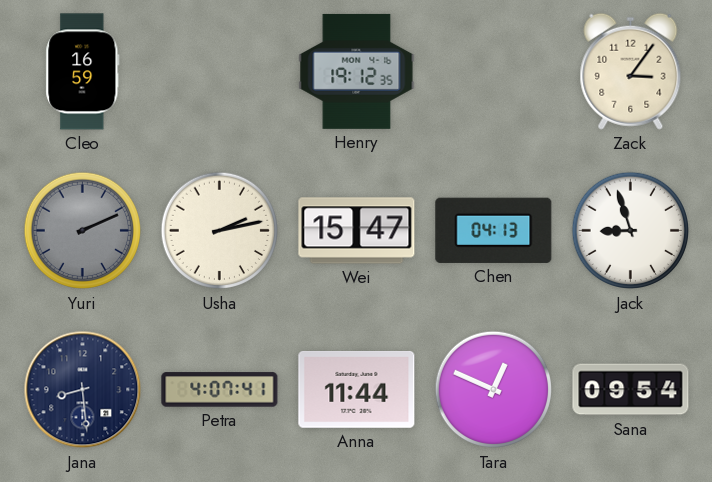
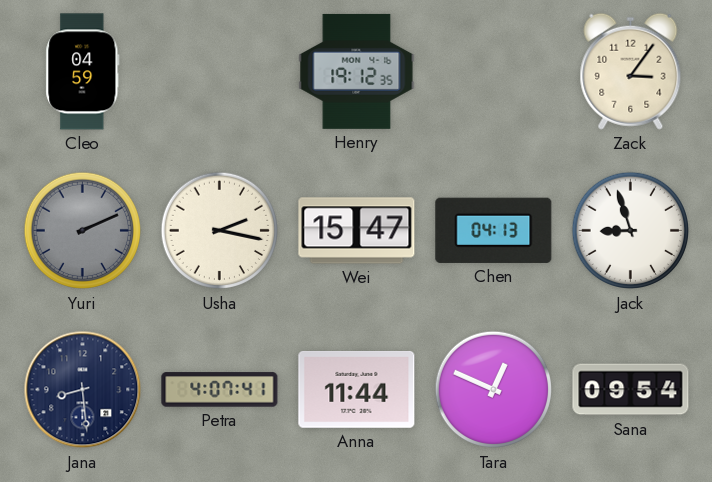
Cleo: 16:59 -> 04:59 (83, 72)
Usha: 2:13 -> 2:17 (220, 231)
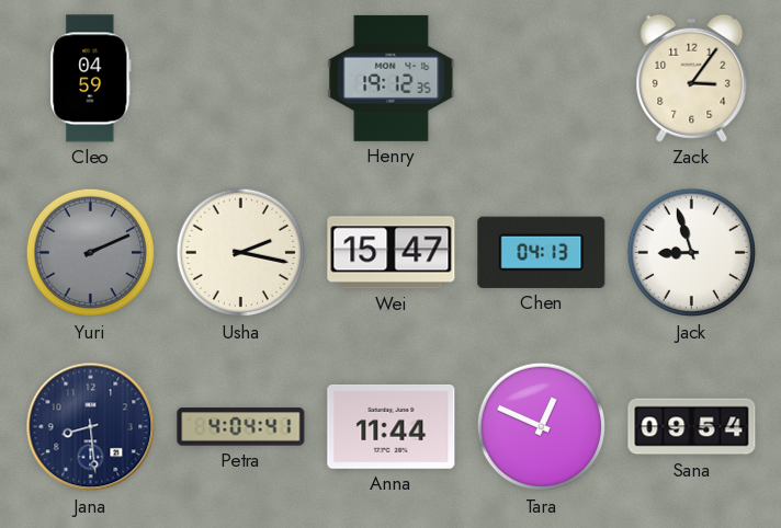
Petra: 4:07 -> 4:04 (241, 427)
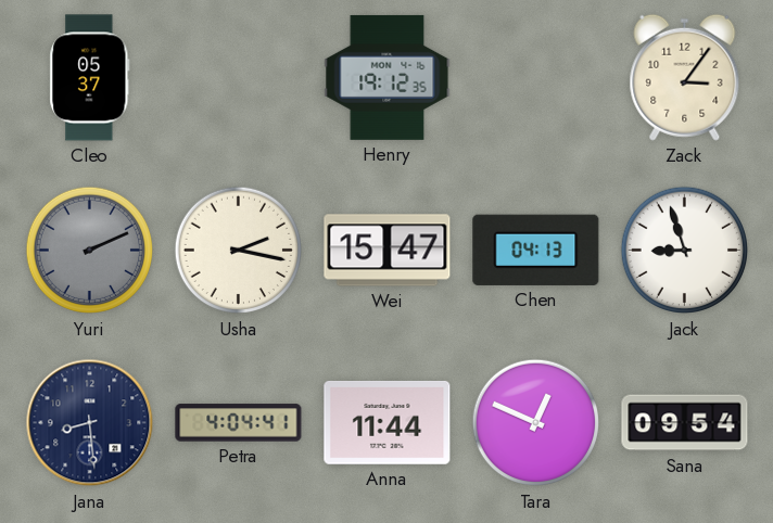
Cleo: 04:59 -> 05:37 (90, 78)
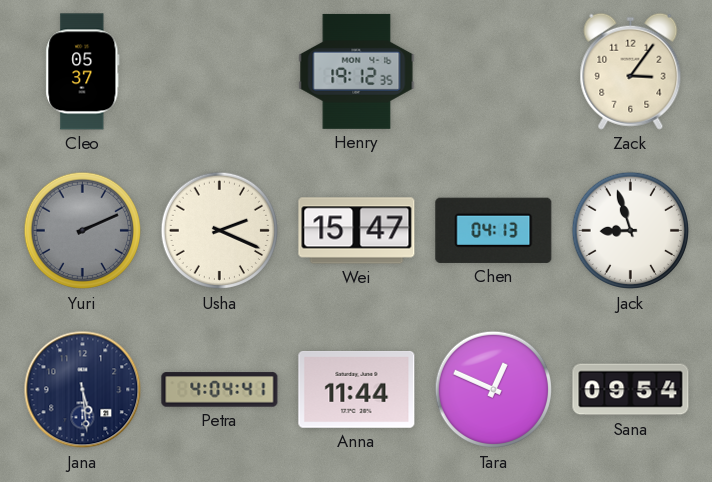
Usha: 2:17 -> 2:19 (220, 231)
Jana: 8:29 -> 5:29 (83, 390)
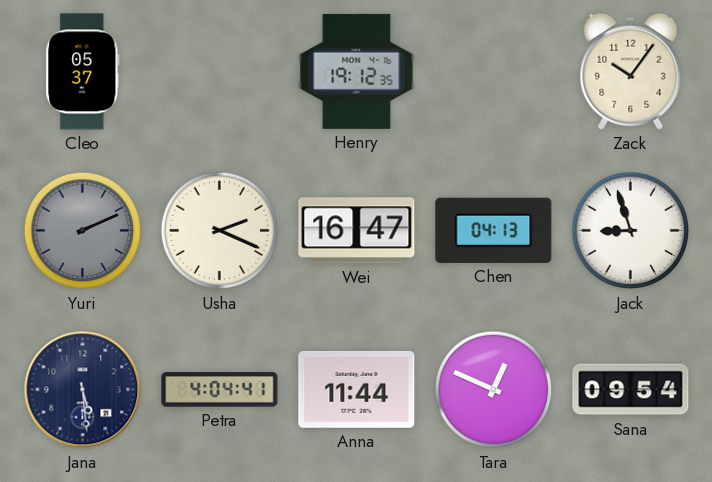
Zack: 3:06 -> 10:06 (631, 71)
Wei: 15:47 -> 16:47 (357, 231)
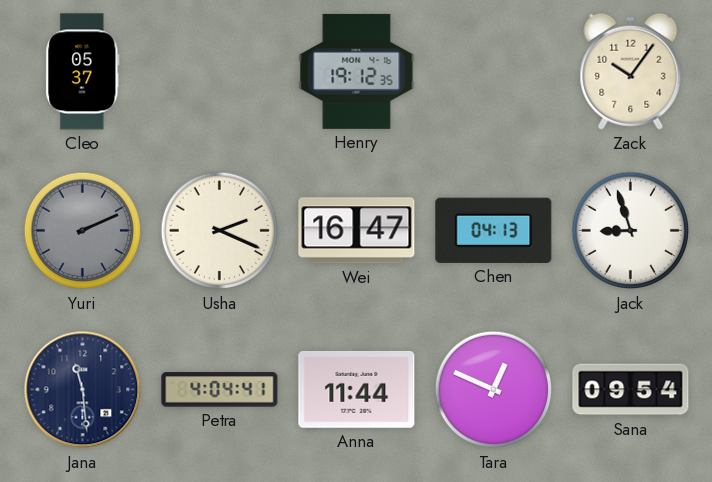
Jana: 5:29 -> 11:29 (83, 390)
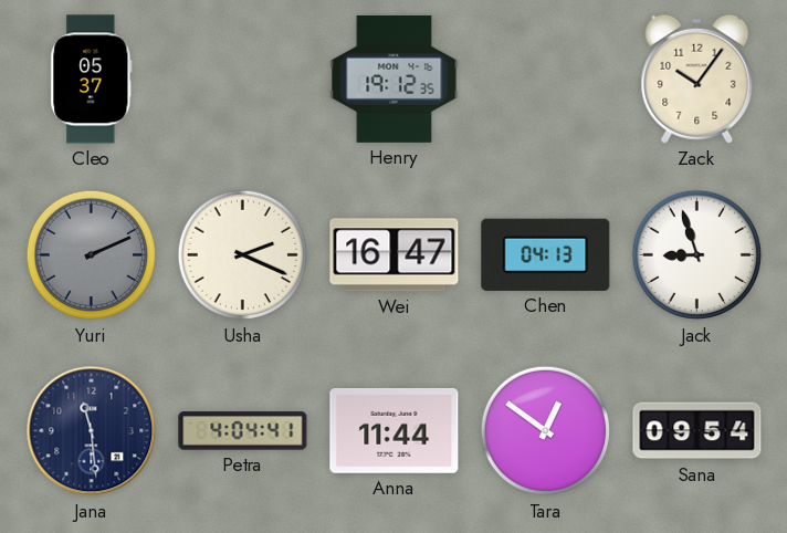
Tara: 12:49 -> 12:51 (546, 431)
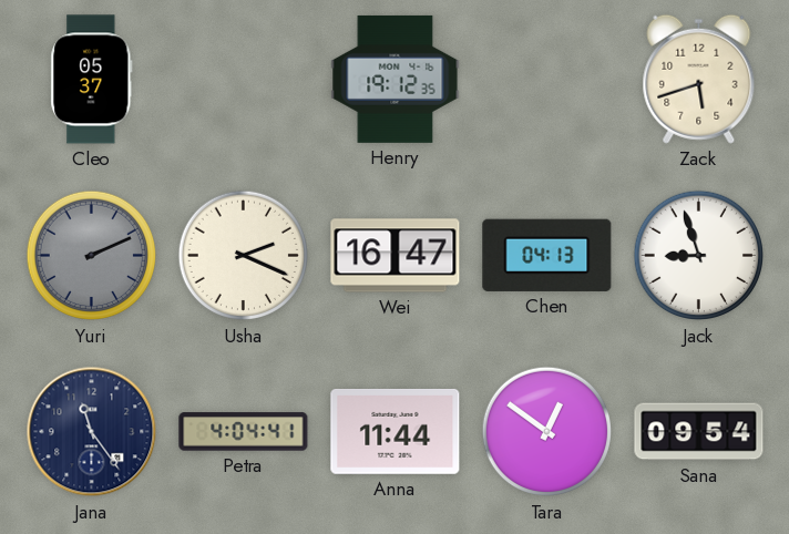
Zack: 10:06 -> 5:42 (699, 79)
Jana: 11:29 -> 11:24 (92, 432)
